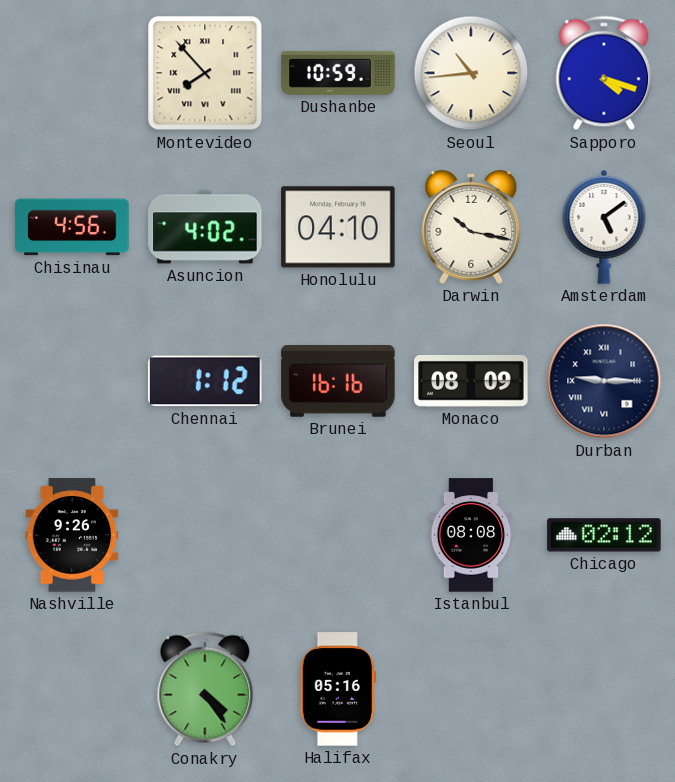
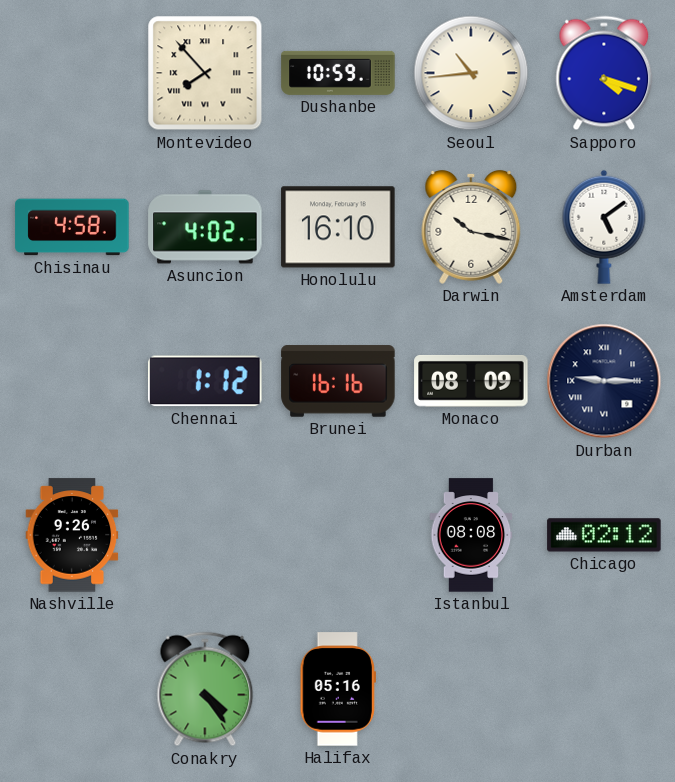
Chisinau: 4:56 -> 4:58 (72, 227)
Honolulu: 04:10 -> 16:10 (338, 227)
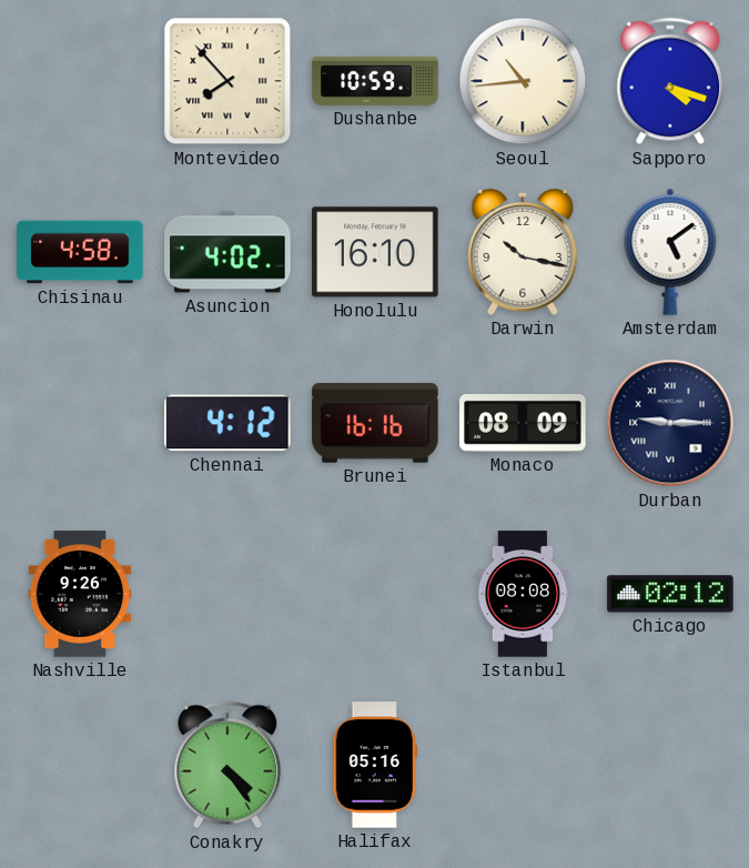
Chennai: 1:12 -> 4:12 (227, 423)
